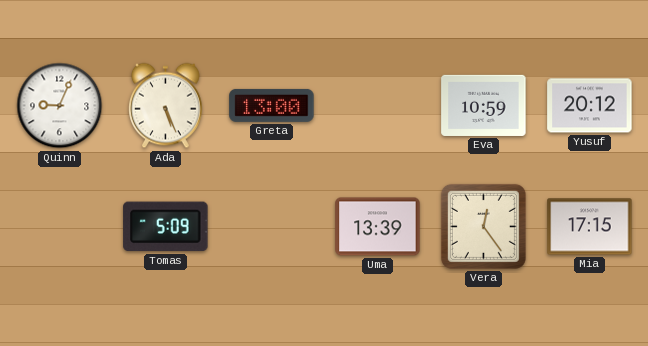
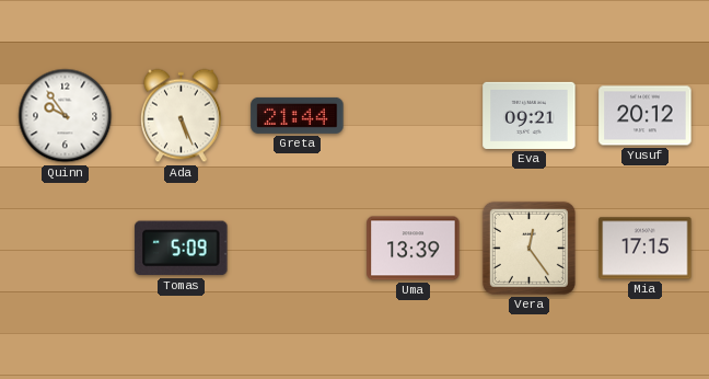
Quinn: 9:04 -> 9:54 (66, 116)
Greta: 13:00 -> 21:44 (298, 115)
Eva: 10:59 -> 09:21 (530, 115)
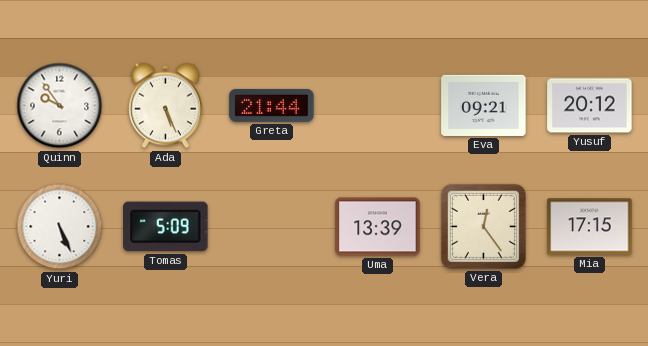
Yuri: none -> 5:26 (60, 227)
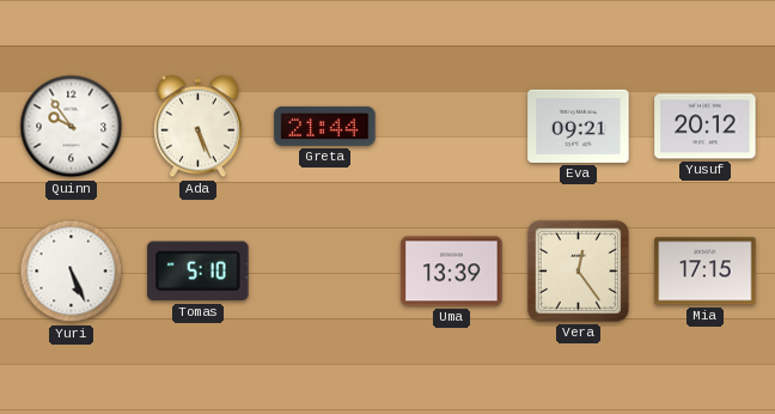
Tomas: 5:09 -> 5:10 (199, 272)
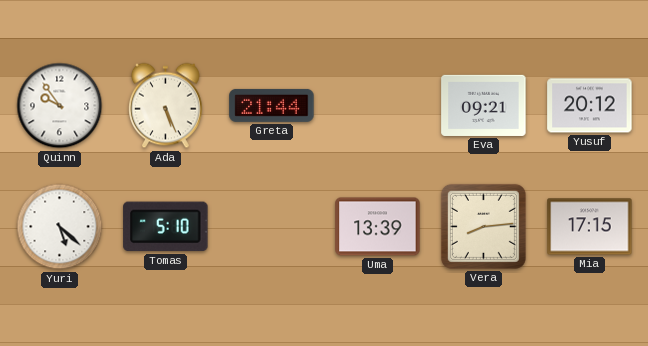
Yuri: 5:26 -> 5:22 (60, 227)
Vera: 12:24 -> 8:14 (483, 226)
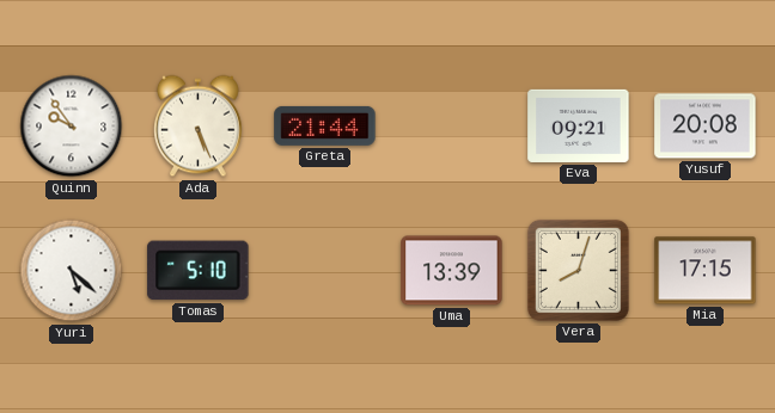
Yusuf: 20:12 -> 20:08 (706, 127)
Vera: 8:14 -> 8:03 (578, 270)
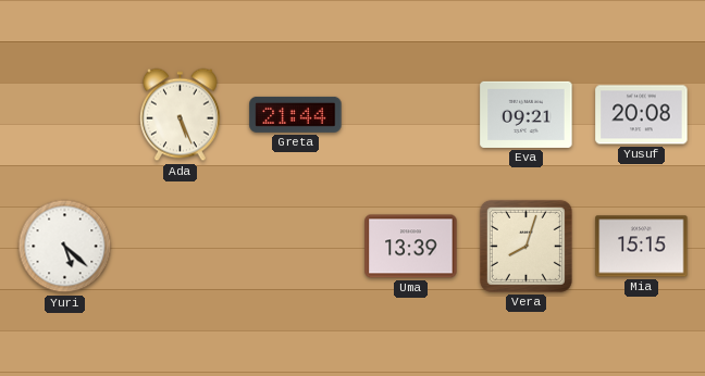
Quinn: 9:54 -> none (72, 127)
Tomas: 5:10 -> none (199, 271)
Mia: 17:15 -> 15:15 (642, 247)
